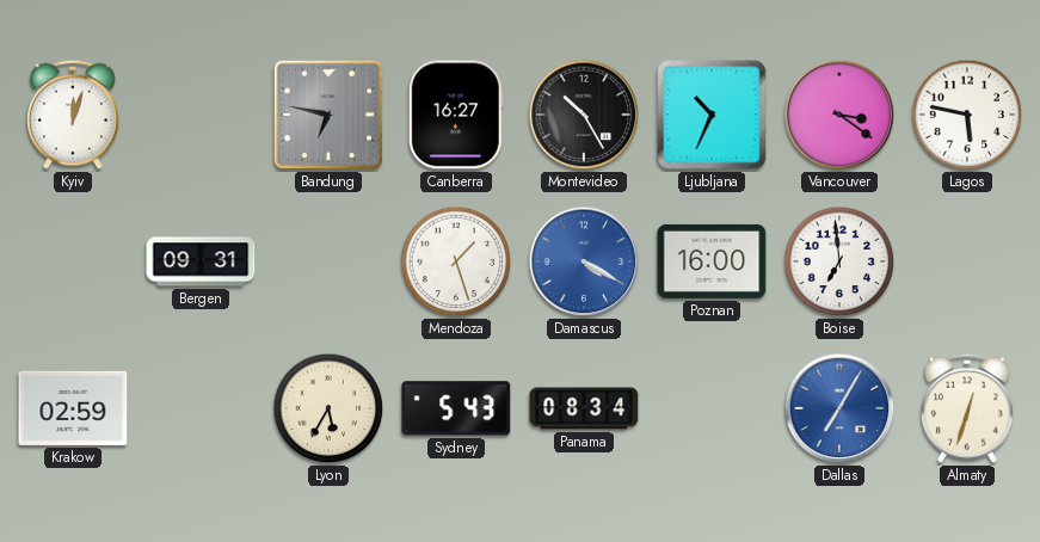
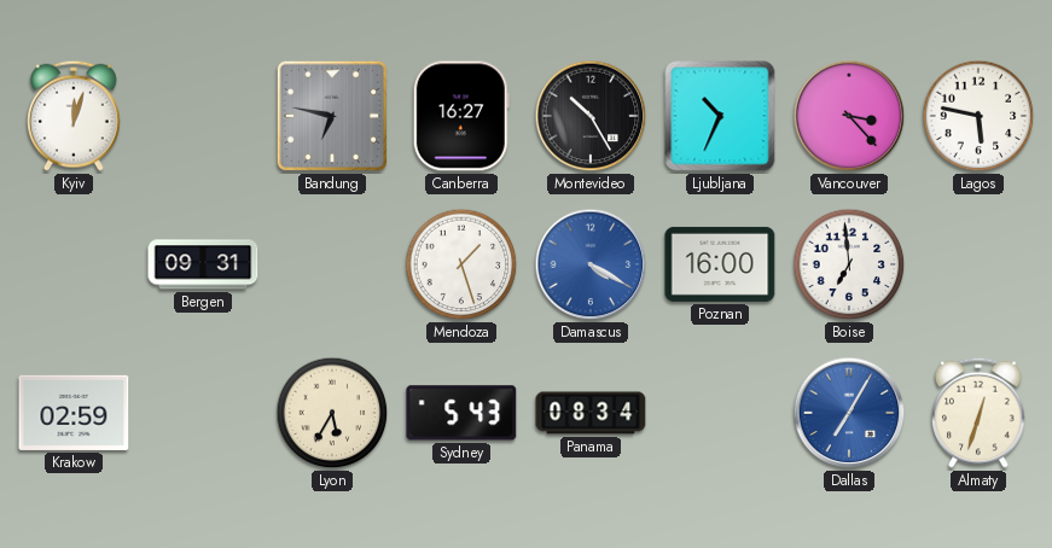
Vancouver: 3:21 -> 3:23 (849, 116)
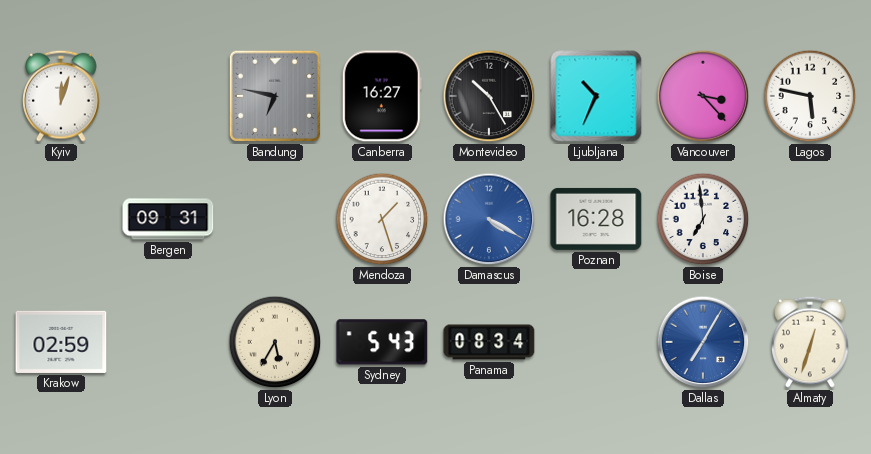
Poznan: 16:00 -> 16:28 (596, 219)
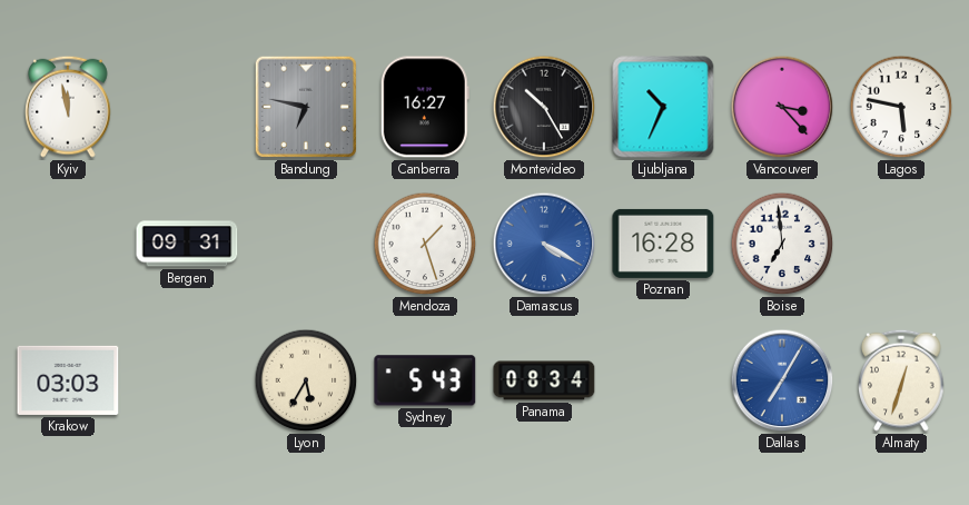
Kyiv: 12:03 -> 11:58 (68, 107)
Krakow: 02:59 -> 03:03 (68, 380)
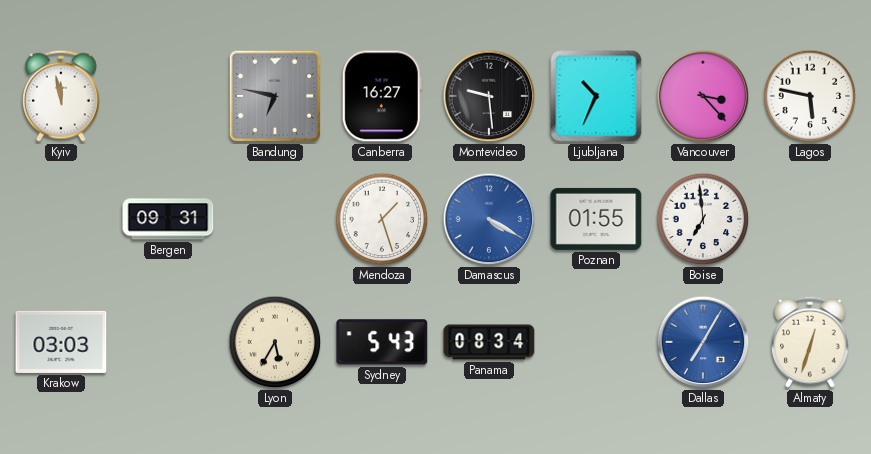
Montevideo: 10:25 -> 9:29 (489, 96)
Poznan: 16:28 -> 01:55 (596, 219)
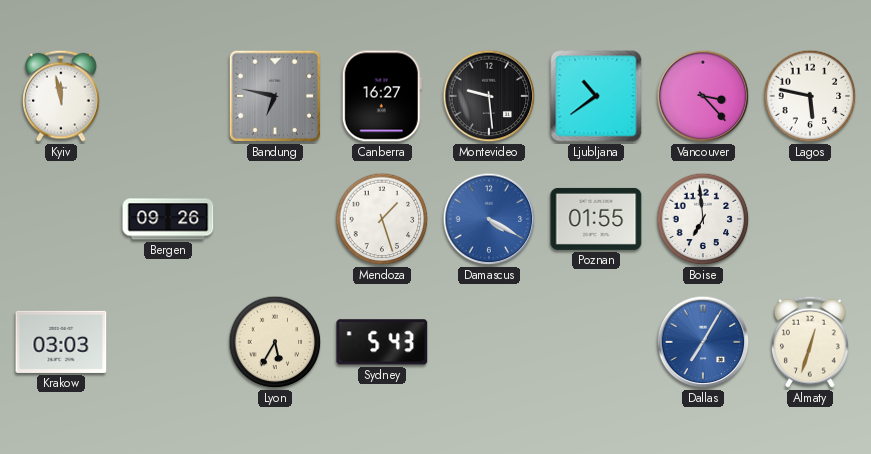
Ljubljana: 10:34 -> 10:39 (596, 96)
Bergen: 09:31 -> 09:26 (168, 219)
Panama: 08:34 -> none (489, 342)
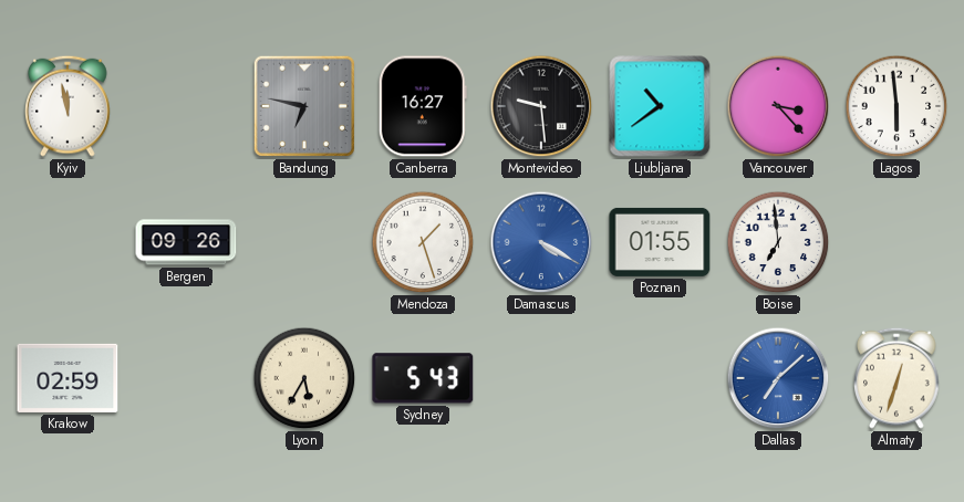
Lagos: 5:47 -> 5:59 (896, 106)
Krakow: 03:03 -> 02:59 (68, 378)
Dallas: 7:05 -> 7:08 (778, 378)
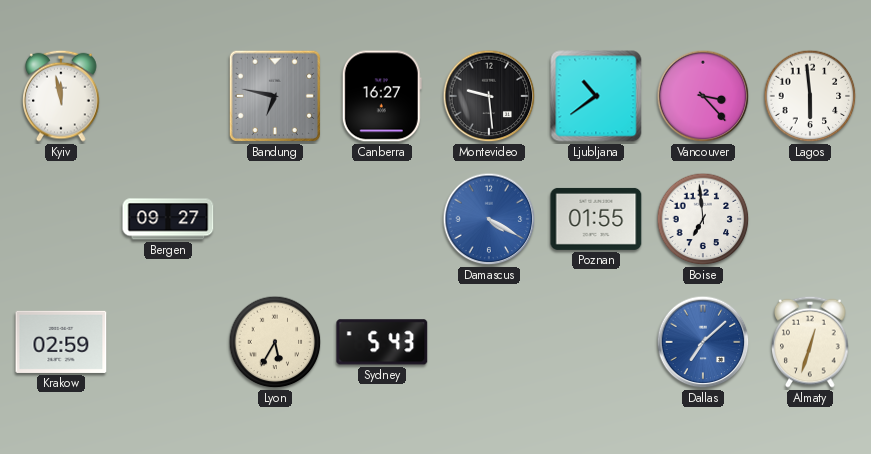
Bergen: 09:26 -> 09:27 (168, 219)
Mendoza: 1:27 -> none (423, 242)
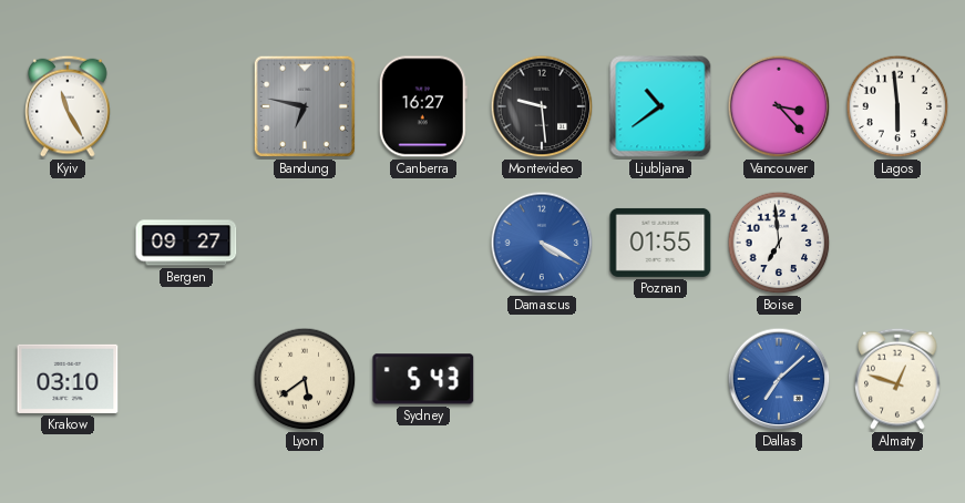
Kyiv: 11:58 -> 11:25 (68, 106)
Krakow: 02:59 -> 03:10 (68, 379)
Lyon: 5:35 -> 5:39 (305, 379)
Almaty: 12:33 -> 12:48 (897, 379)
